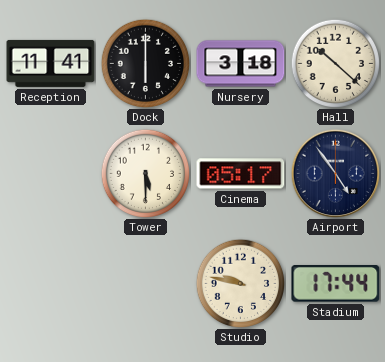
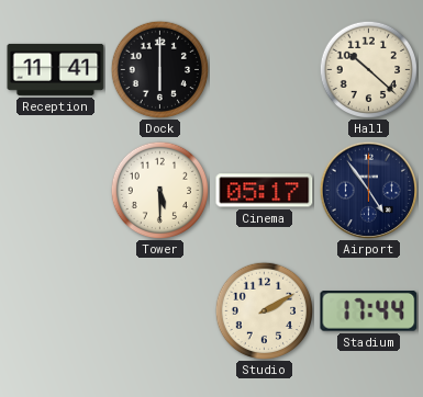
Nursery: 3:18 -> none (241, 64)
Studio: 9:47 -> 2:10 (264, 310)
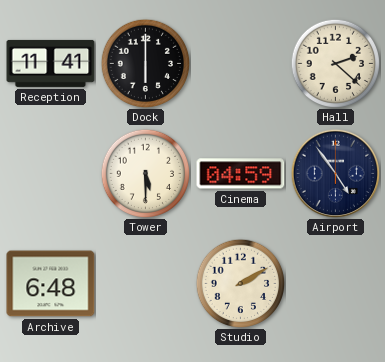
Hall: 10:22 -> 2:22 (335, 63)
Cinema: 05:17 -> 04:59 (241, 174)
Archive: none -> 6:48 (51, 284)
Stadium: 17:44 -> none (369, 311)
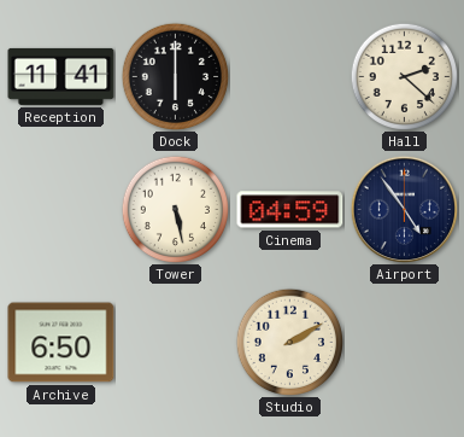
Tower: 5:30 -> 5:28 (175, 209)
Archive: 6:48 -> 6:50 (61, 343)
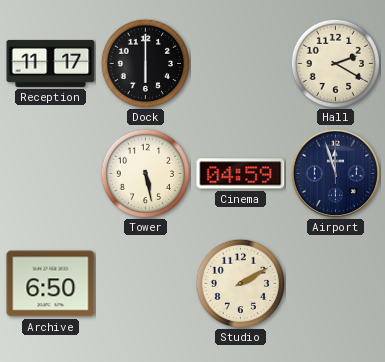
Reception: 11:41 -> 11:17 (51, 63)
Hall: 2:22 -> 2:20 (335, 63)
Airport: 4:54 -> 11:57 (335, 173)
